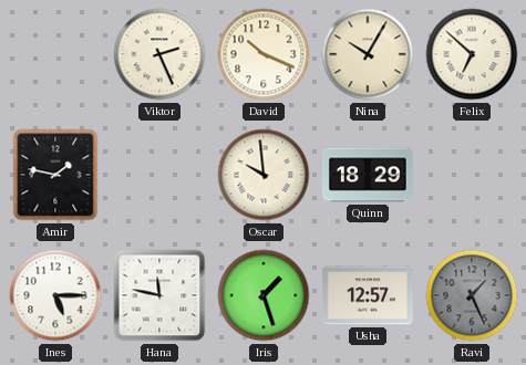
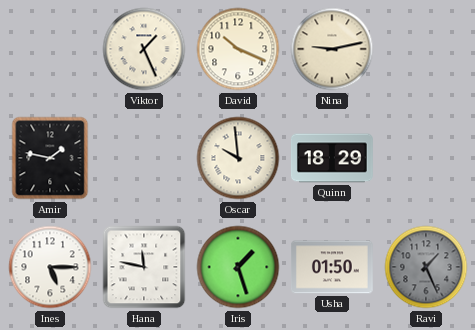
Viktor: 2:26 -> 1:26 (144, 49)
Nina: 10:05 -> 9:13 (332, 49)
Felix: 6:52 -> none (472, 54)
Usha: 12:57 -> 01:50 (332, 267)
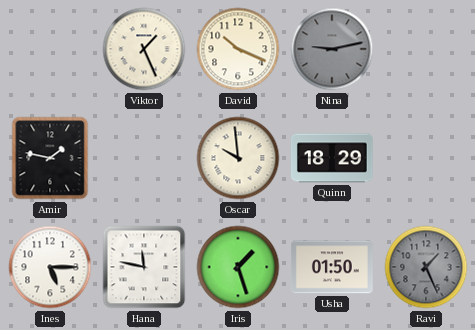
Nina dial: cream -> grey (332, 49)
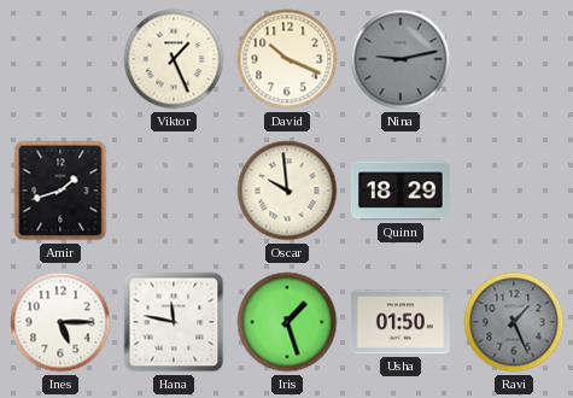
Amir: 1:47 -> 1:42 (60, 191)
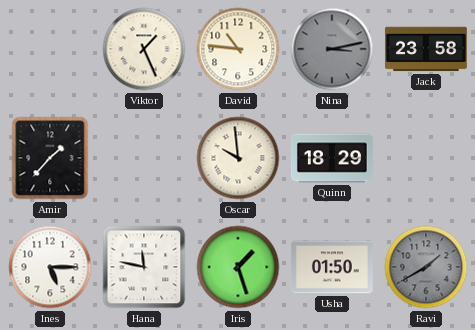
David: 10:19 -> 10:46 (238, 49)
Nina: 9:13 -> 3:13 (332, 49)
Jack: none -> 23:58 (426, 49)
Amir: 1:42 -> 1:37 (50, 158)
Ravi: 1:26 -> 1:40 (426, 267)
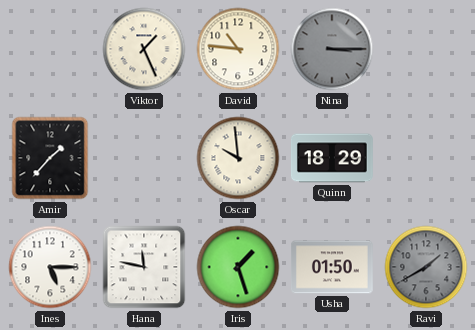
Nina: 3:13 -> 3:15 (332, 49)
Jack: 23:58 -> none (426, 49)
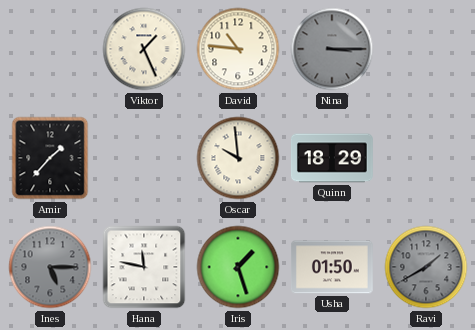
Ines dial: white -> grey (50, 267)
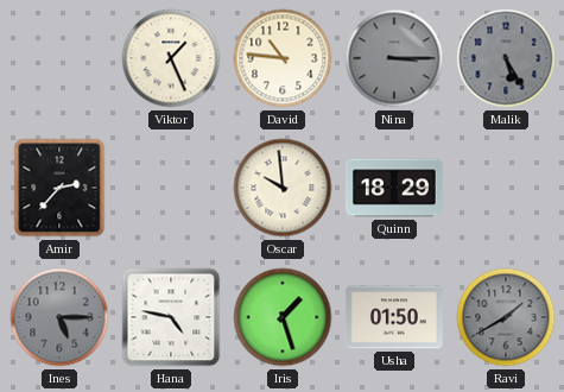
Malik: none -> 5:25 (506, 58)
Amir: 1:37 -> 2:37 (59, 188)
Hana: 11:47 -> 4:47 (171, 317)
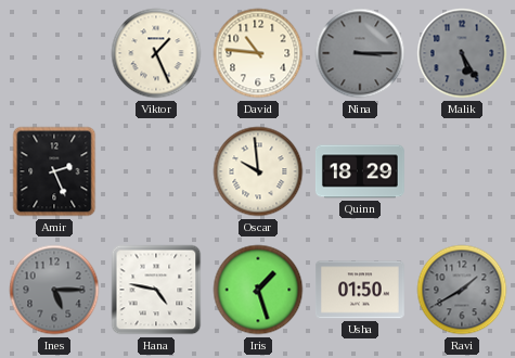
Amir: 2:37 -> 2:26 (54, 171)
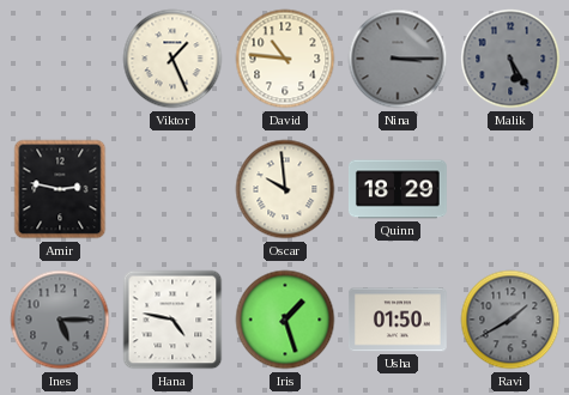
Amir: 2:26 -> 2:47 (60, 189)
